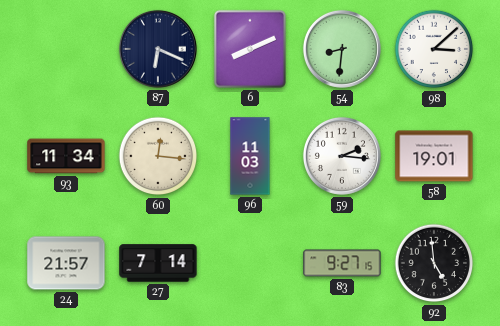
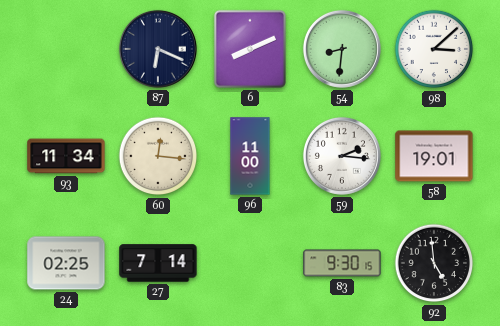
96: 11:03 -> 11:00 (250, 156)
24: 21:57 -> 02:25 (66, 263)
83: 9:27 -> 9:30 (342, 263)
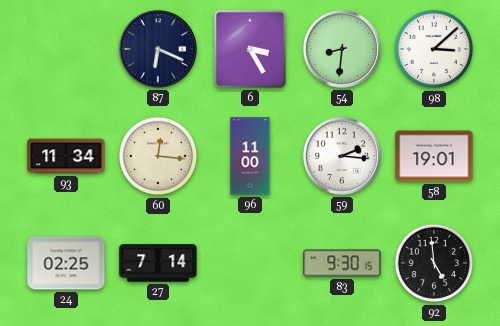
6: 8:11 -> 3:25 (250, 49)
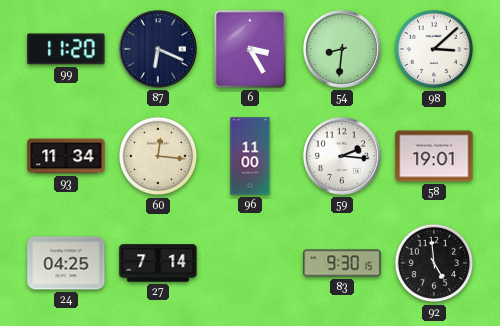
99: none -> 11:20 (66, 49)
24: 02:25 -> 04:25 (66, 263)
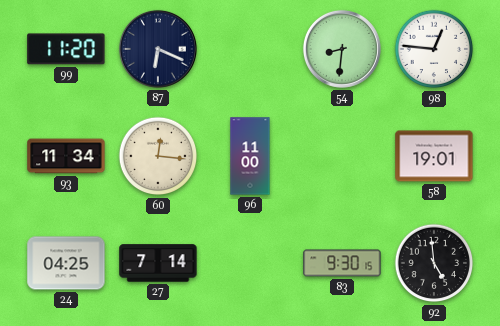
6: 3:25 -> none (250, 49)
98: 3:08 -> 12:46 (434, 49)
59: 2:16 -> none (342, 156)
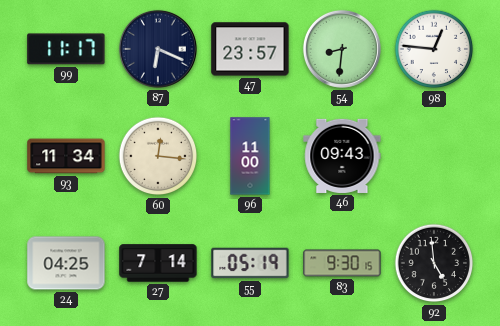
99: 11:20 -> 11:17 (66, 49)
47: none -> 23:57 (250, 49)
46: none -> 09:43 (342, 156)
58: 19:01 -> none (434, 156)
55: none -> 05:19 (250, 263)
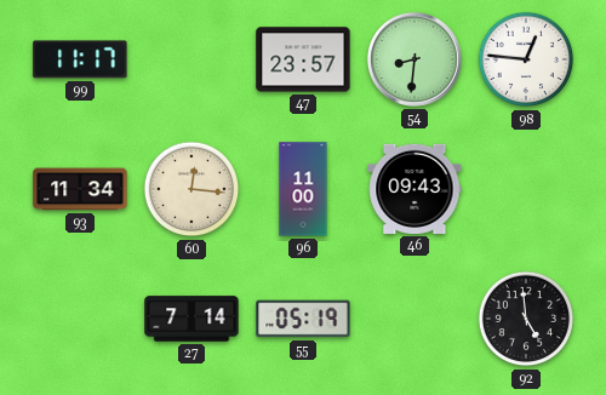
87: 6:19 -> none (158, 49)
24: 04:25 -> none (66, 263)
83: 9:30 -> none (342, 263)
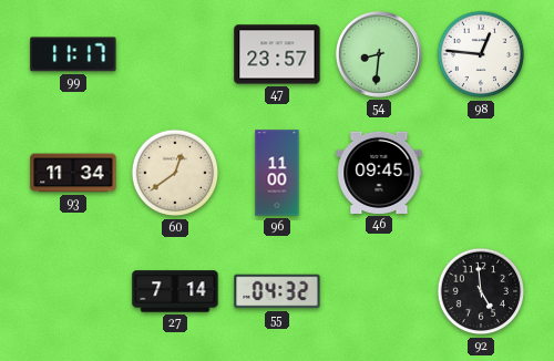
60: 12:16 -> 12:39 (175, 173)
46: 09:43 -> 09:45 (379, 173)
55: 05:19 -> 04:32 (277, 291)
